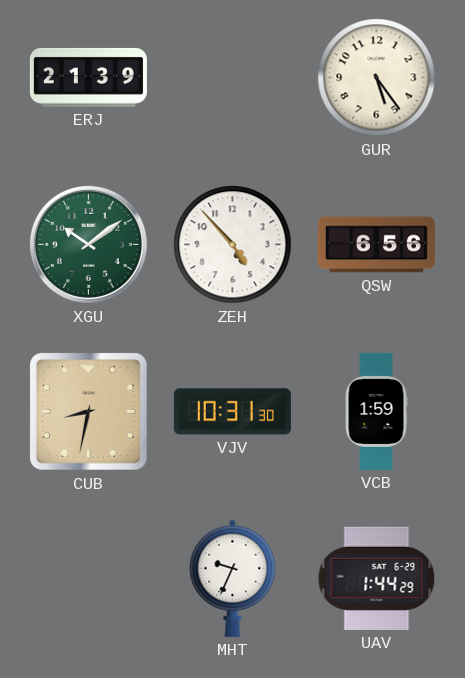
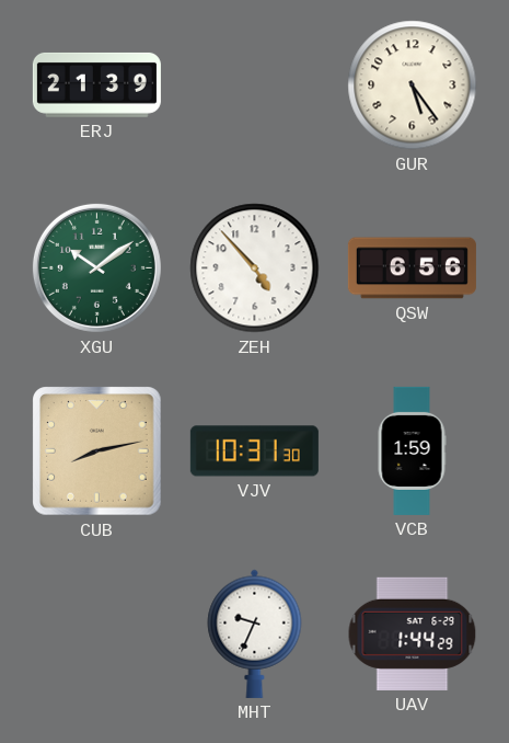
CUB: 8:32 -> 8:13 (97, 451)
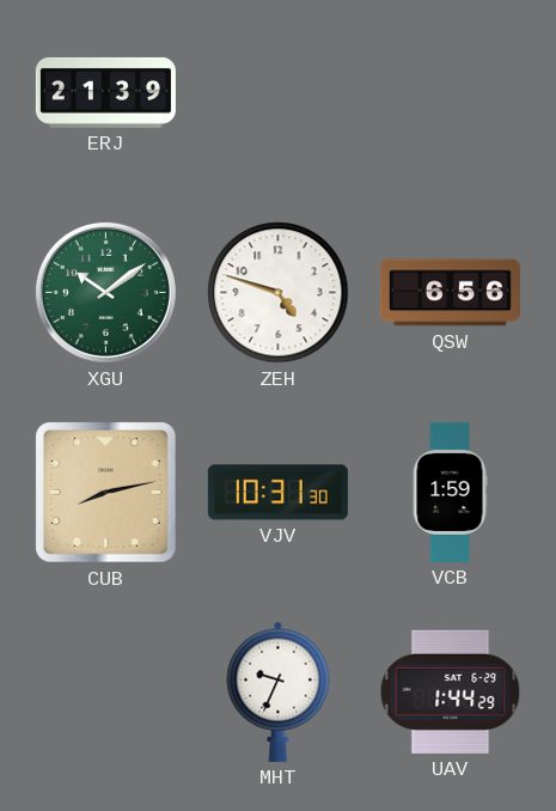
GUR: 5:24 -> none (413, 85)
ZEH: 4:53 -> 4:48 (279, 293)
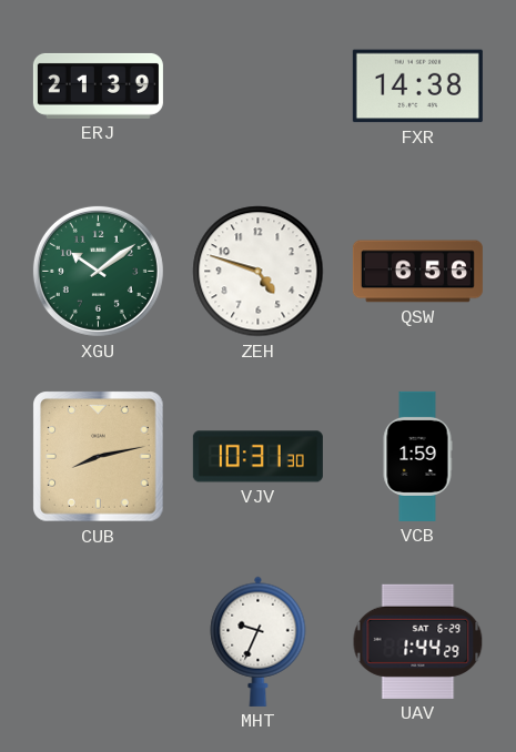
FXR: none -> 14:38 (417, 87)
